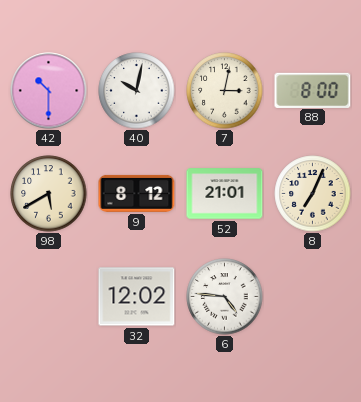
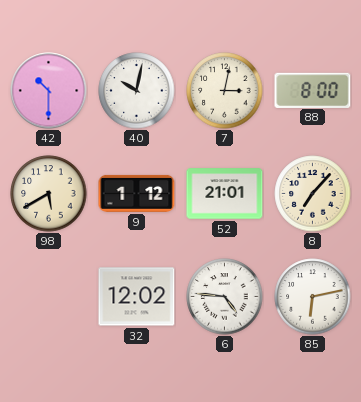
9: 8:12 -> 1:12 (137, 193)
8: 7:04 -> 7:07 (313, 194)
85: none -> 6:13 (313, 297)
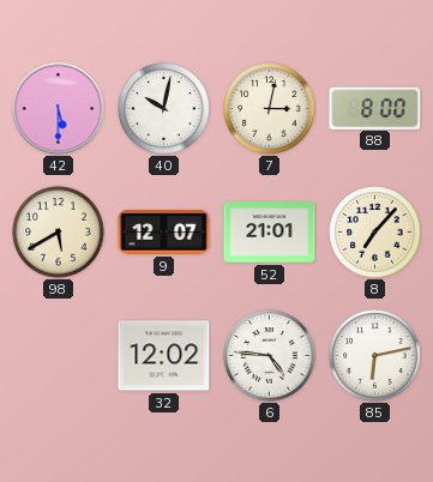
42: 10:30 -> 5:30 (59, 109)
9: 1:12 -> 12:07 (164, 231)
